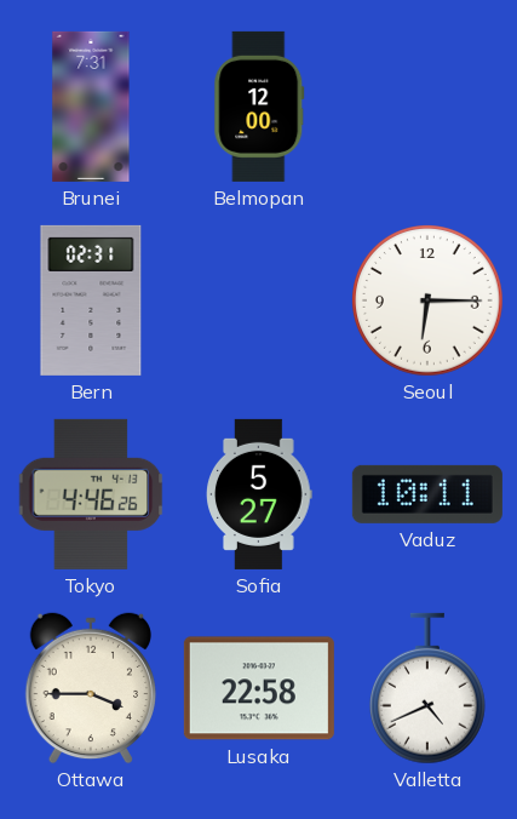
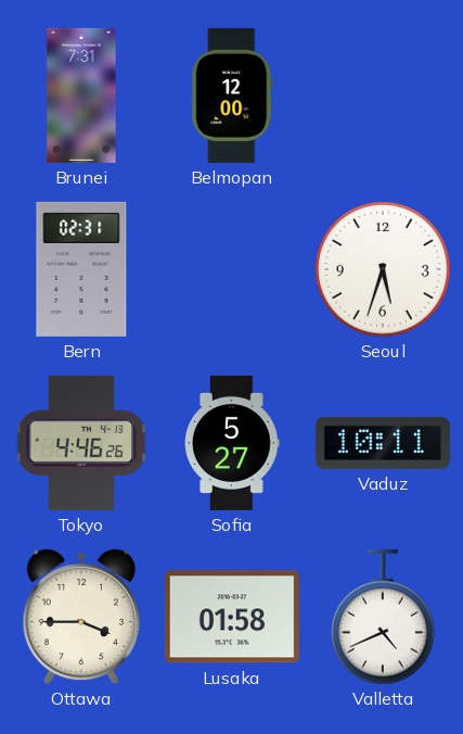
Seoul: 6:15 -> 5:33 (384, 270)
Lusaka: 22:58 -> 01:58 (232, 617)
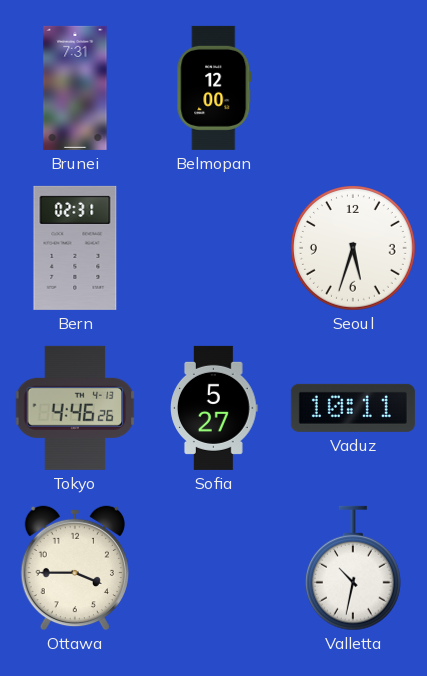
Lusaka: 01:58 -> none (232, 617)
Valletta: 4:41 -> 10:32 (353, 568)
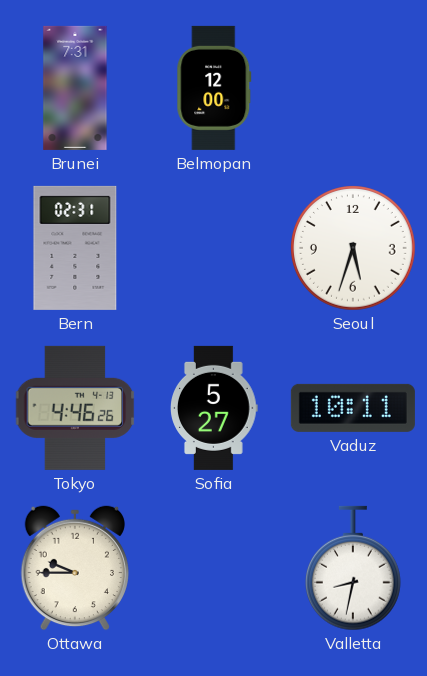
Ottawa: 3:45 -> 9:45 (75, 568)
Valletta: 10:32 -> 8:32 (353, 568)
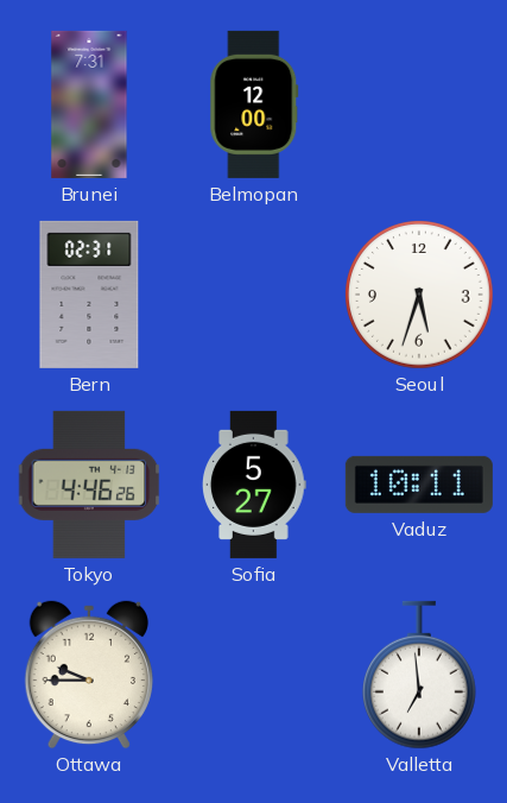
Valletta: 8:32 -> 6:59 (419, 675)
